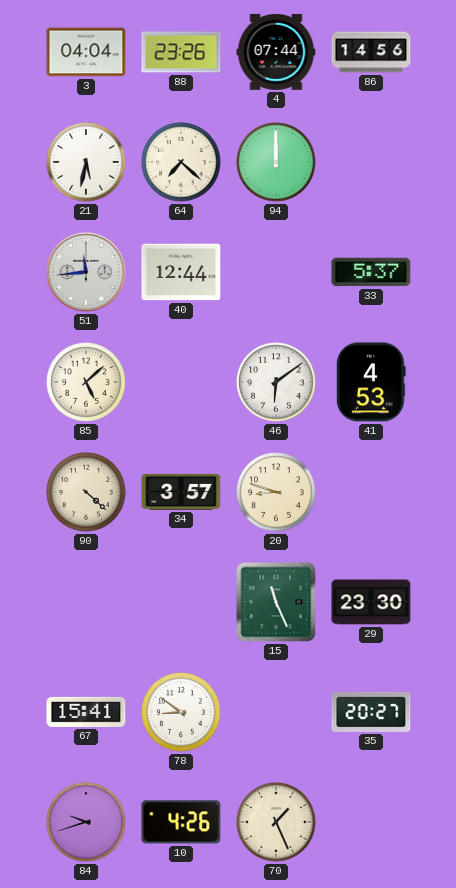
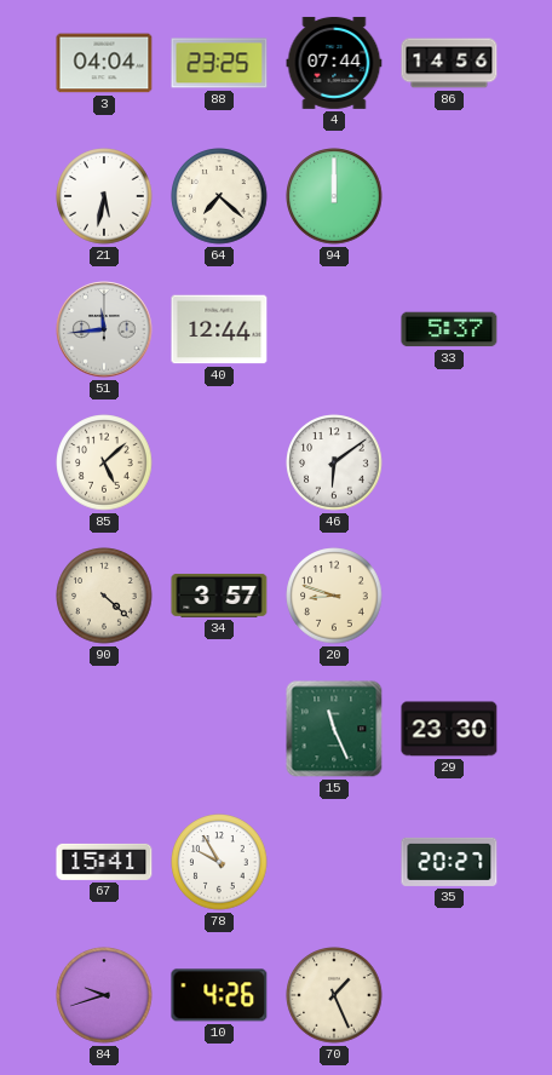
88: 23:26 -> 23:25 (219, 63)
41: 4:53 -> none (371, 382)
78: 8:51 -> 9:55 (219, 862)
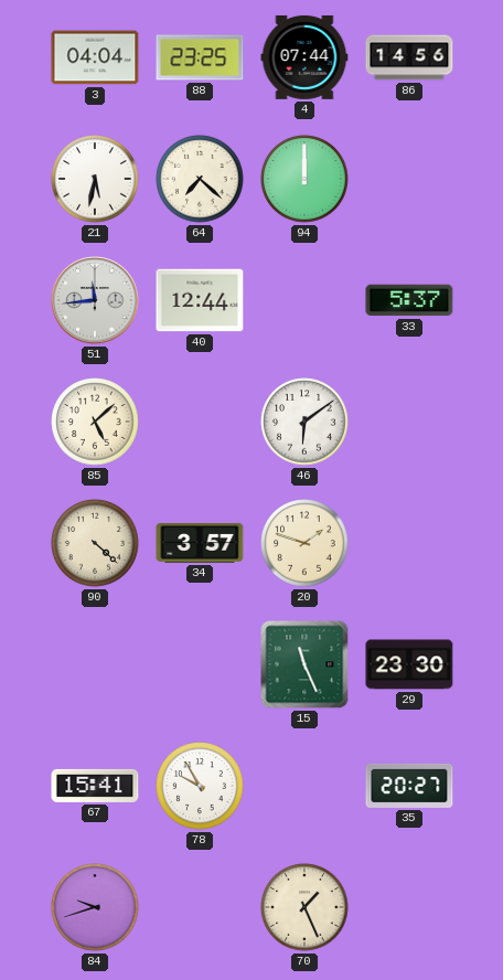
20: 8:48 -> 1:48 (304, 543)
10: 4:26 -> none (219, 995)
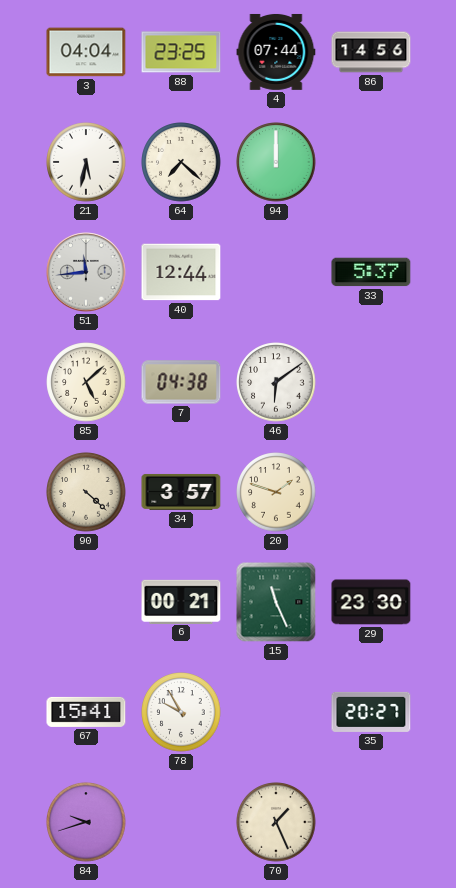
7: none -> 04:38 (181, 382)
6: none -> 00:21 (181, 601)
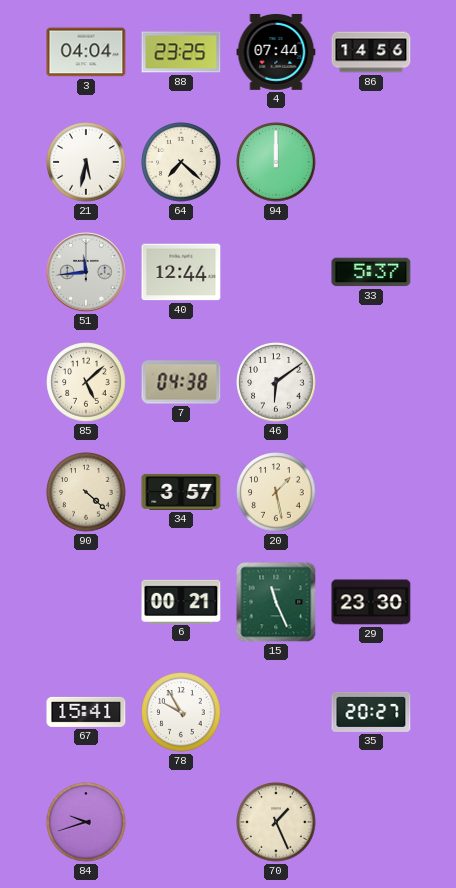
20: 1:48 -> 1:28 (276, 492)
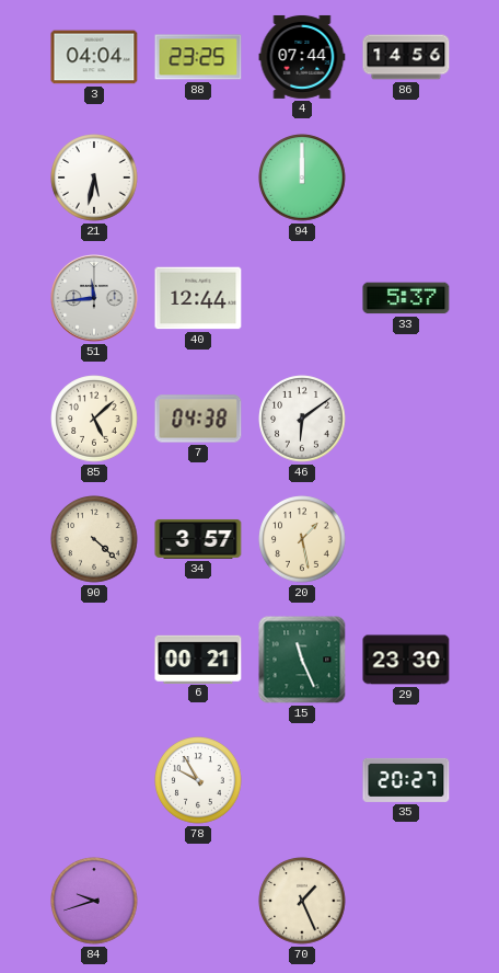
64: 7:22 -> none (181, 162)
67: 15:41 -> none (86, 712)
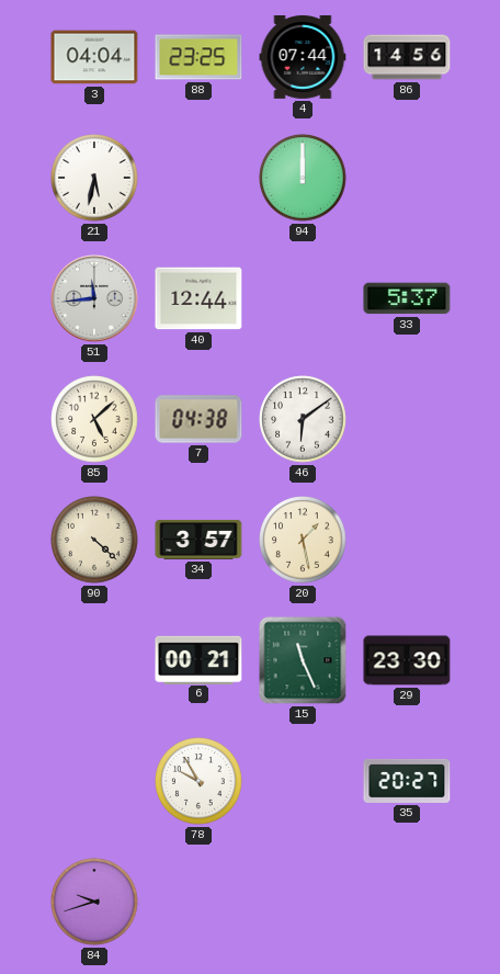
70: 1:26 -> none (302, 901)
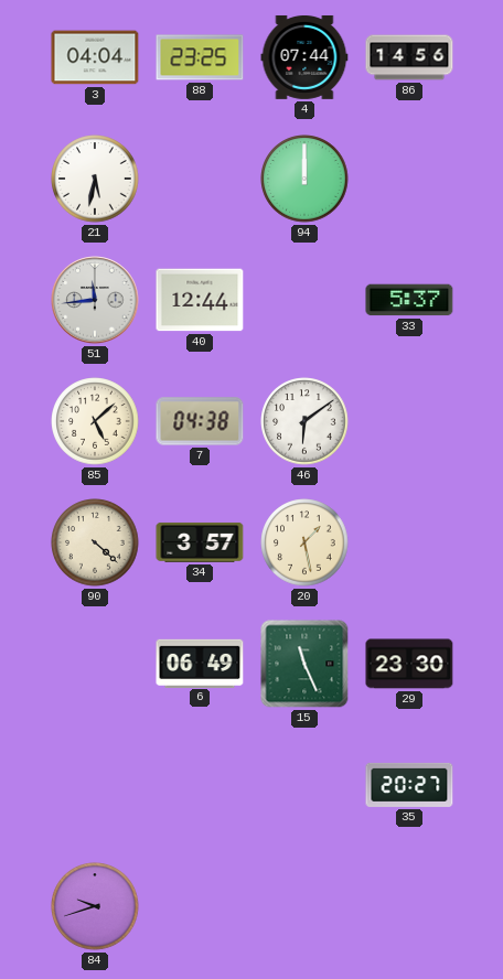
6: 00:21 -> 06:49 (200, 663)
78: 9:55 -> none (198, 781)
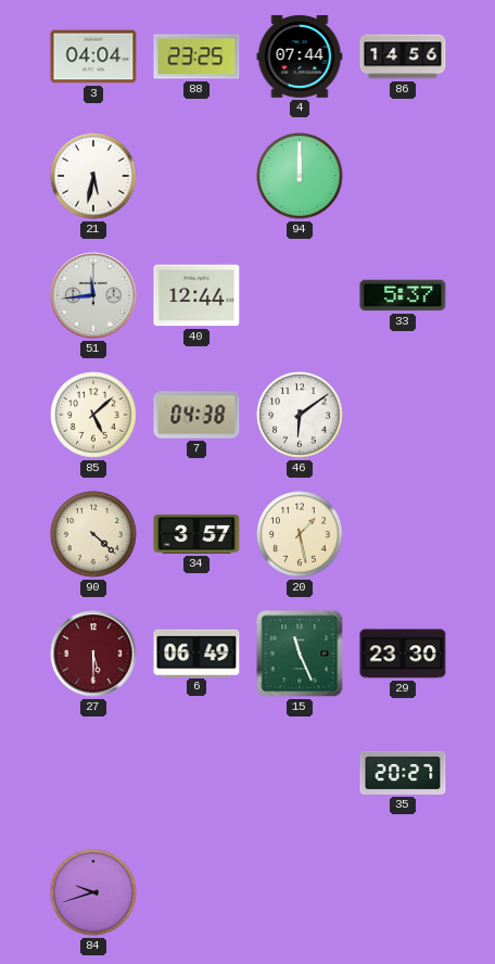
27: none -> 5:30 (93, 654)
